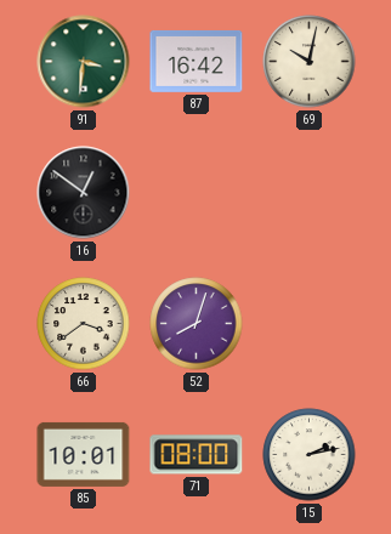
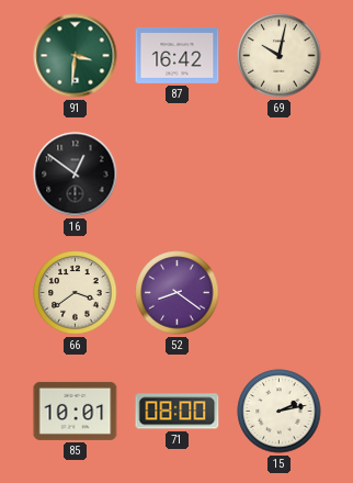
52: 8:03 -> 8:21 (178, 293)
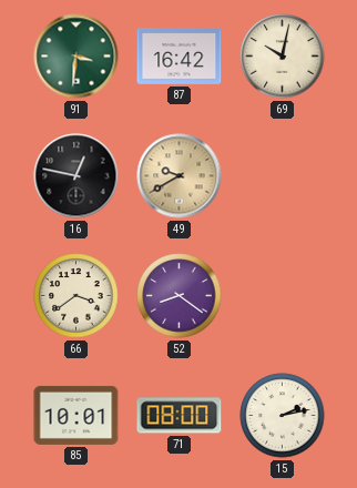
16: 12:51 -> 12:47 (76, 176)
49: none -> 9:40 (180, 176)
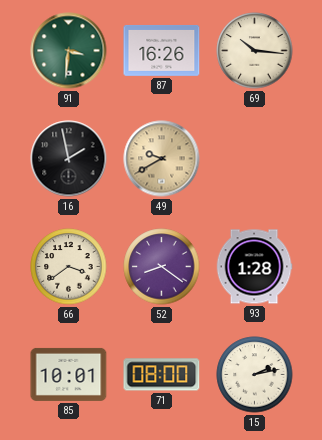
87: 16:42 -> 16:26 (162, 50)
69: 10:02 -> 10:16 (255, 51)
16: 12:47 -> 1:58 (69, 159)
93: none -> 1:28 (254, 267)
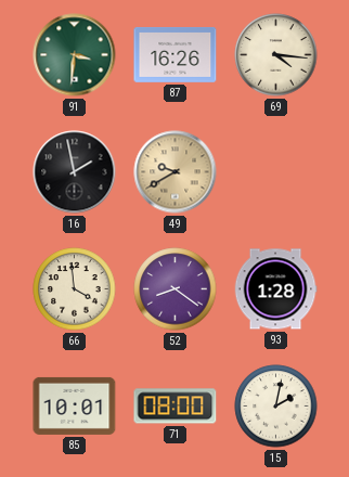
69: 10:16 -> 4:16 (276, 55)
66: 3:39 -> 3:59 (75, 289)
15: 2:13 -> 2:02 (276, 407)
